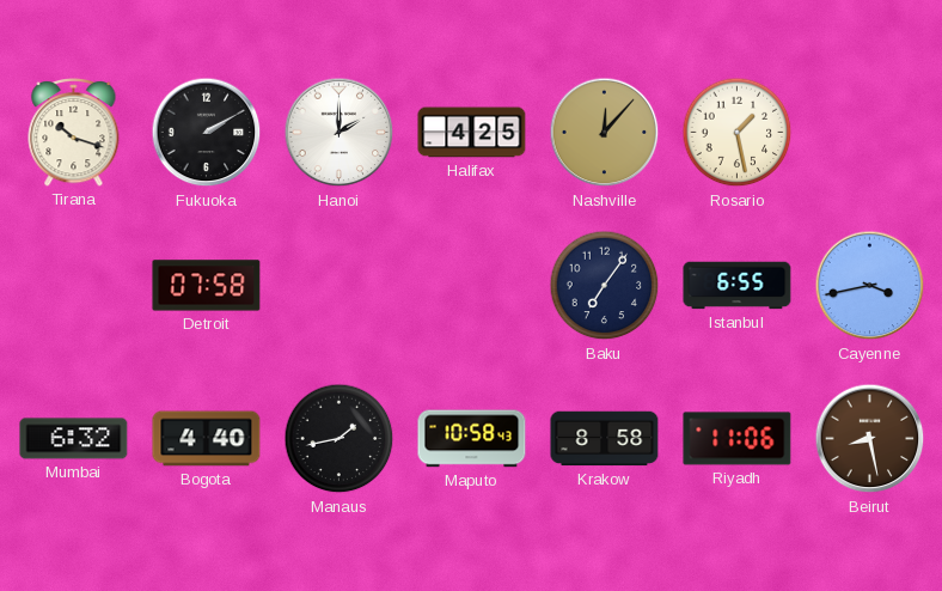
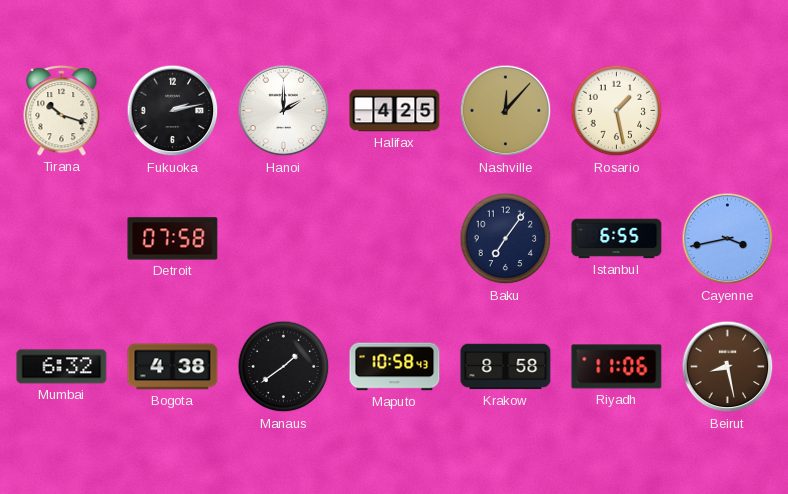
Fukuoka: 2:10 -> 2:13 (173, 111)
Bogota: 4:40 -> 4:38 (173, 367)
Manaus: 1:43 -> 1:39 (284, 367)
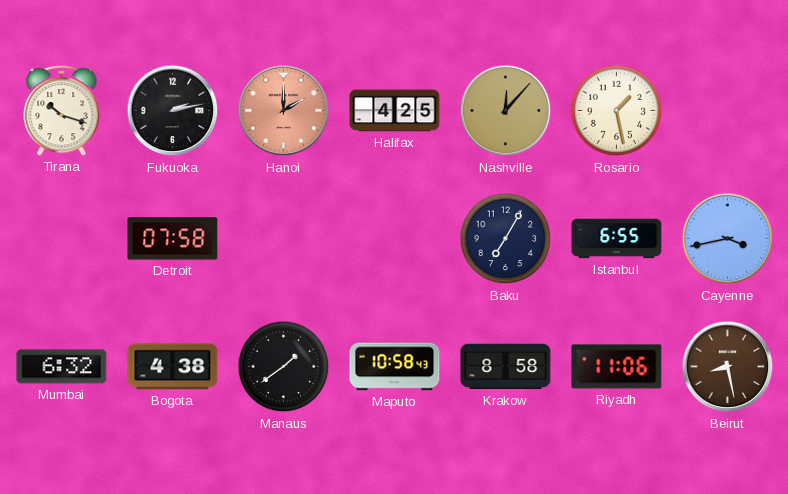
Hanoi dial: white -> salmon (284, 111)
Baku: 7:06 -> 7:05 (506, 239)
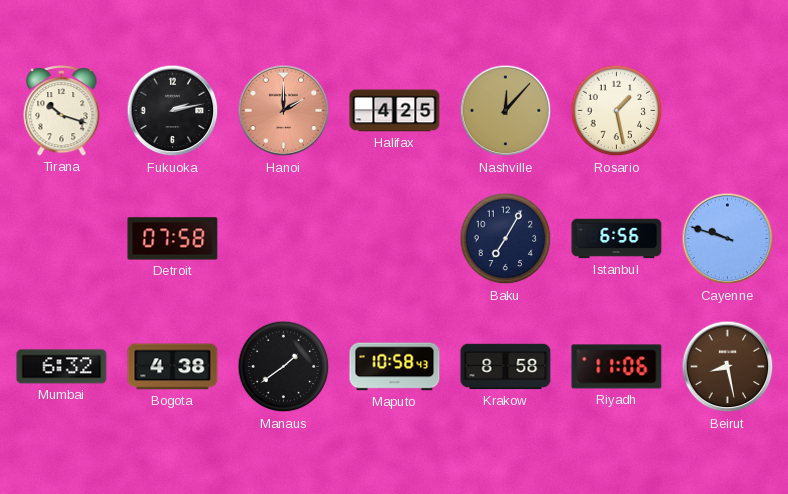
Istanbul: 6:55 -> 6:56 (617, 239)
Cayenne: 3:43 -> 9:48 (728, 239)
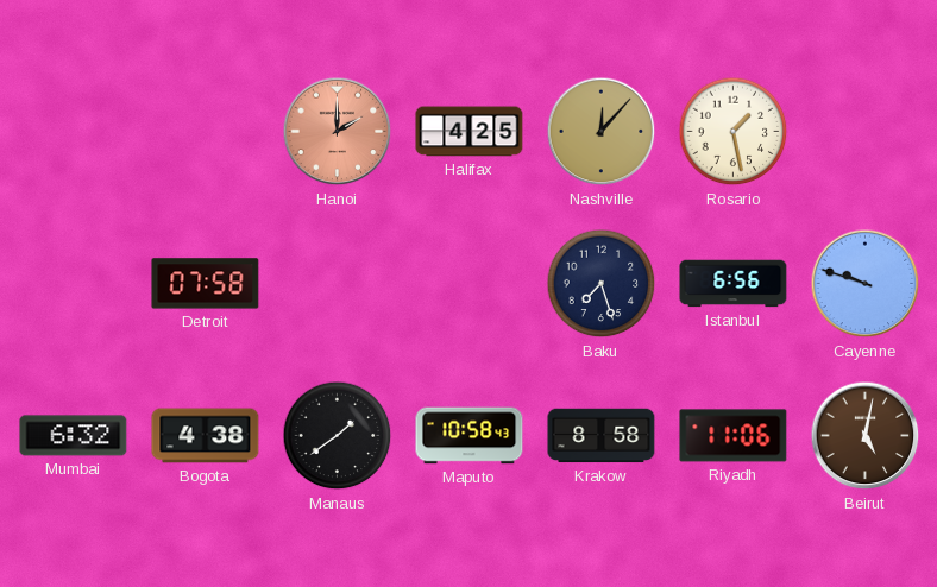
Tirana: 10:18 -> none (62, 111)
Fukuoka: 2:13 -> none (173, 111)
Baku: 7:05 -> 7:27 (602, 284)
Beirut: 8:28 -> 5:02 (866, 436)
